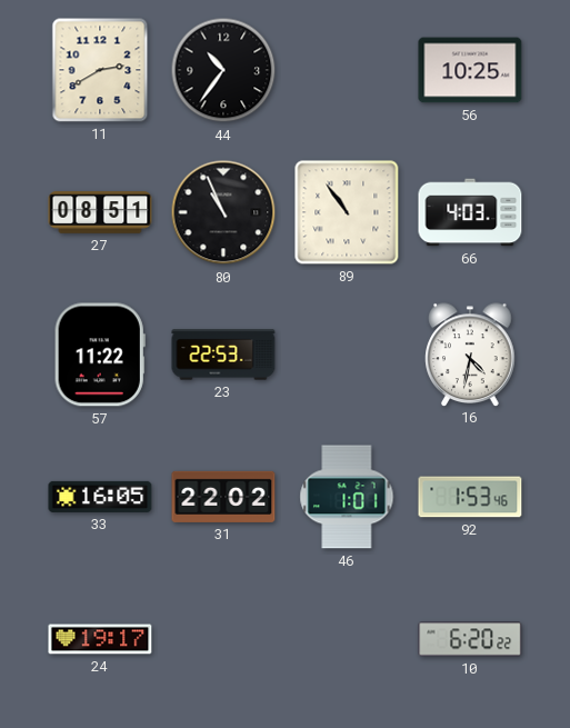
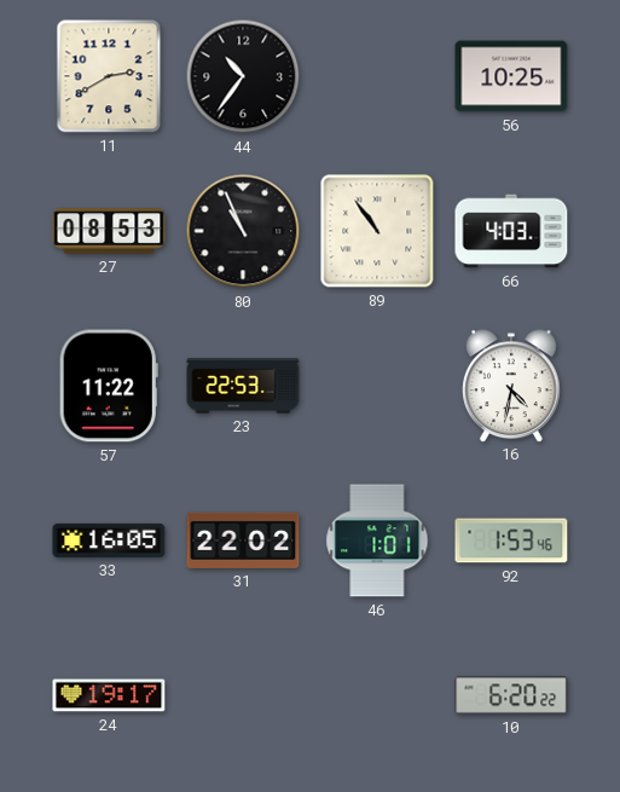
27: 08:51 -> 08:53 (109, 231)
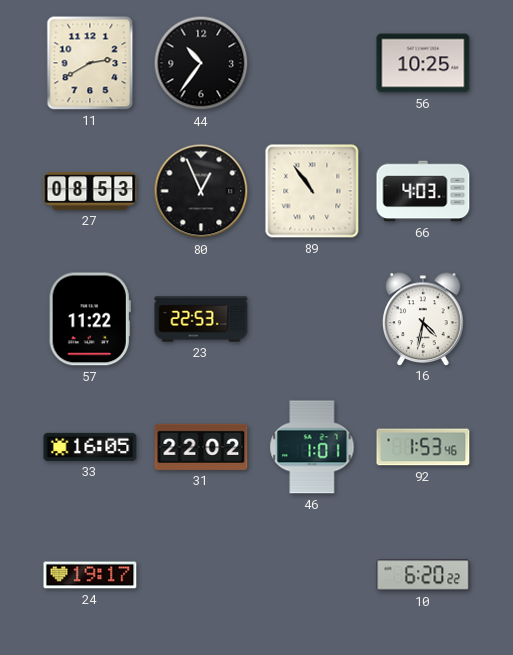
80: 10:56 -> 12:56 (201, 191)
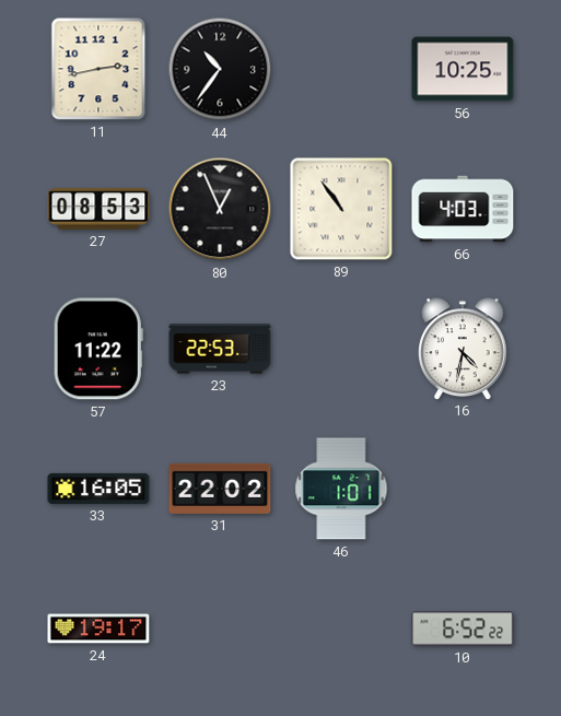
11: 2:40 -> 2:43 (98, 69)
92: 1:53 -> none (423, 447)
10: 6:20 -> 6:52 (463, 629)
